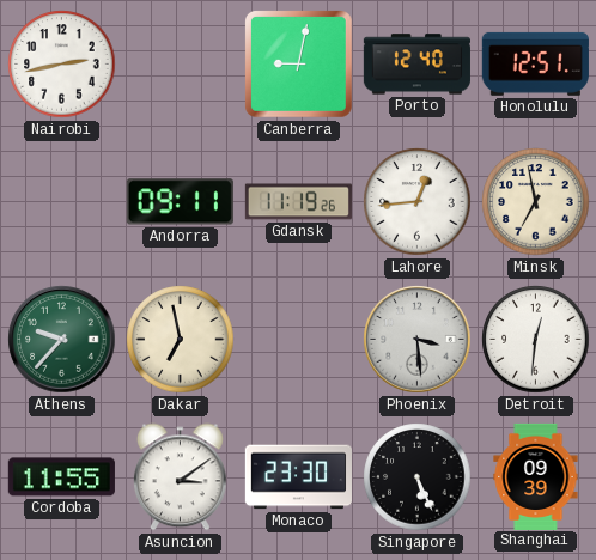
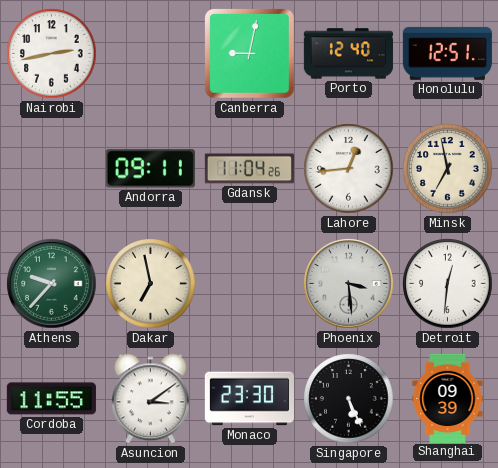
Gdansk: 11:19 -> 11:04 (249, 169)
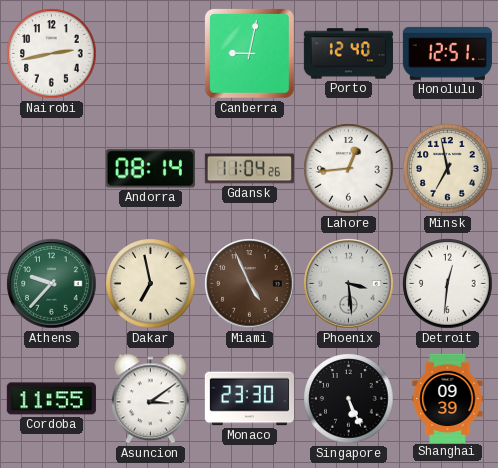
Andorra: 09:11 -> 08:14 (150, 169)
Miami: none -> 4:56 (250, 284)
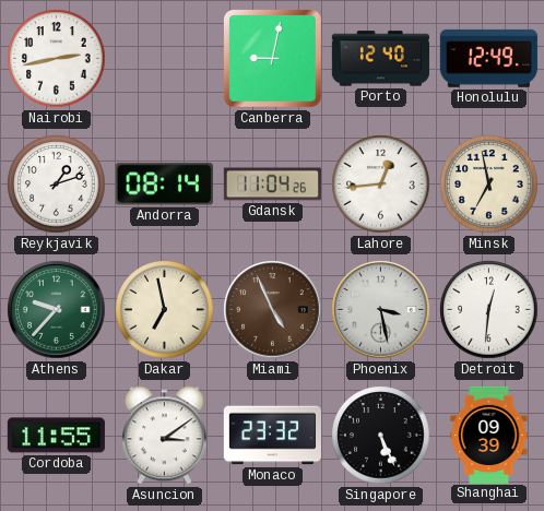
Honolulu: 12:51 -> 12:49 (488, 58)
Reykjavik: none -> 1:12 (57, 185)
Phoenix: 3:29 -> 3:28 (381, 310)
Monaco: 23:30 -> 23:32 (272, 436)
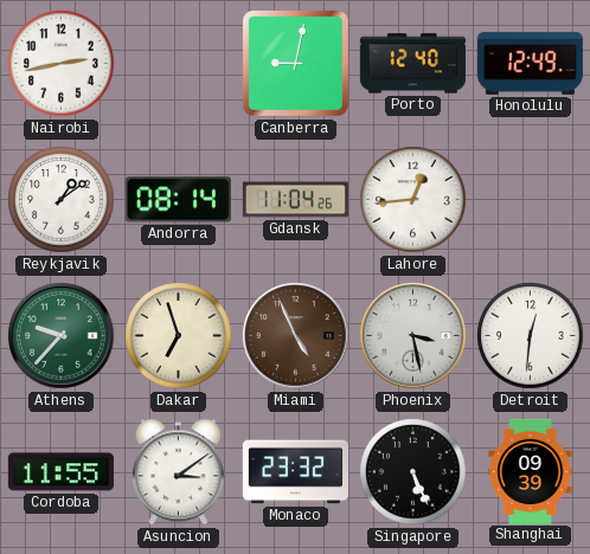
Reykjavik: 1:12 -> 1:09 (62, 200)
Minsk: 6:58 -> none (489, 185)
Dakar: 6:58 -> 6:57 (179, 336)
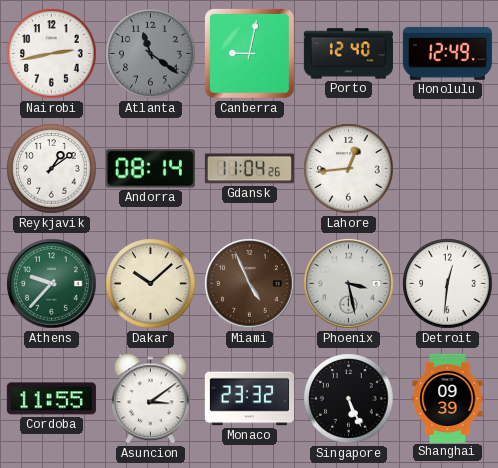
Atlanta: none -> 11:21 (151, 54)
Dakar: 6:57 -> 10:08 (151, 284)
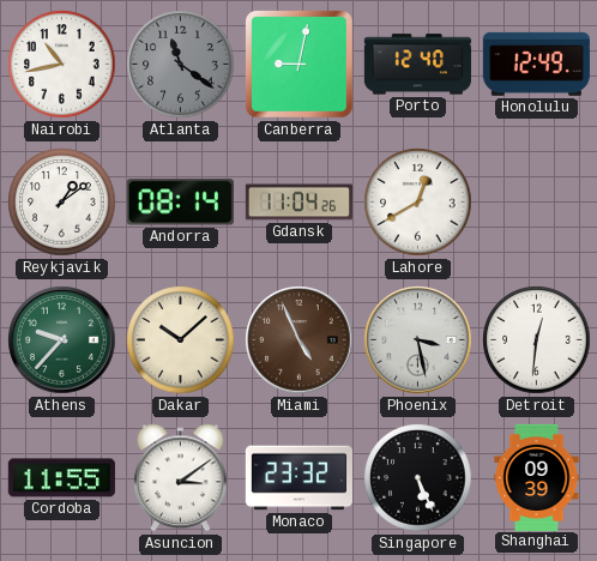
Nairobi: 2:43 -> 10:43 (62, 65)
Lahore: 12:44 -> 12:40 (418, 203)
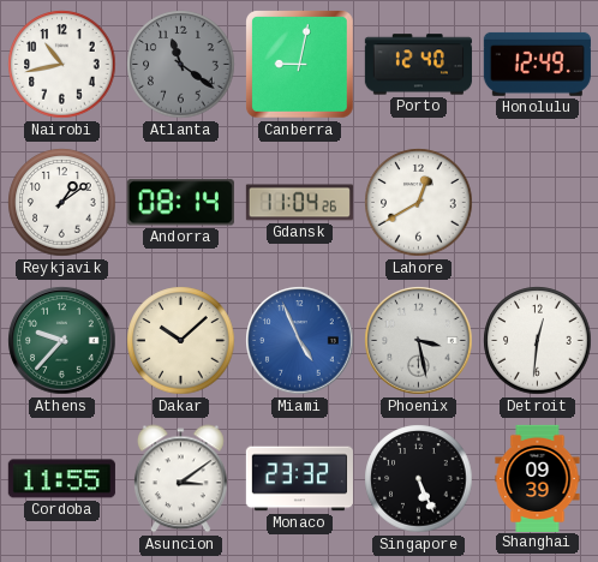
Miami dial: brown -> blue (300, 341)
